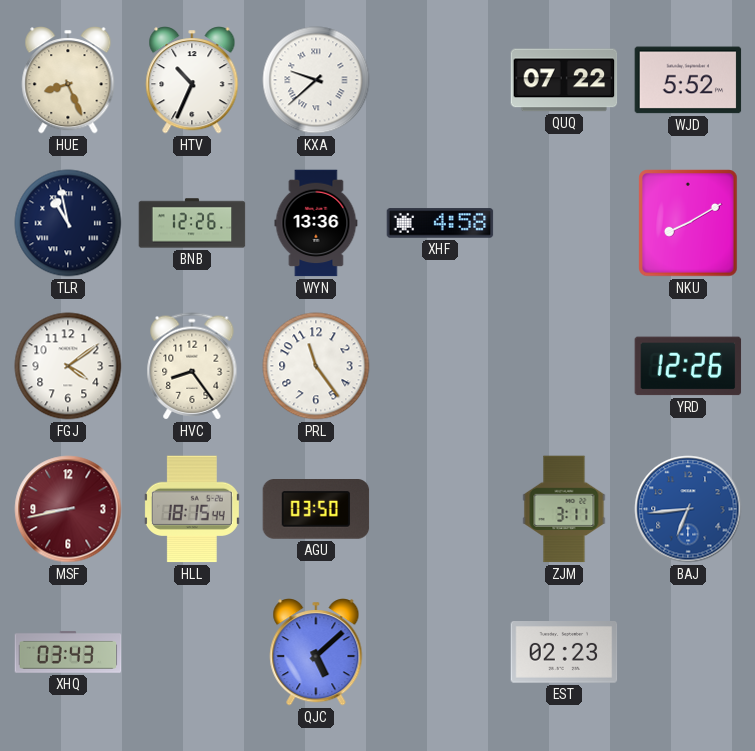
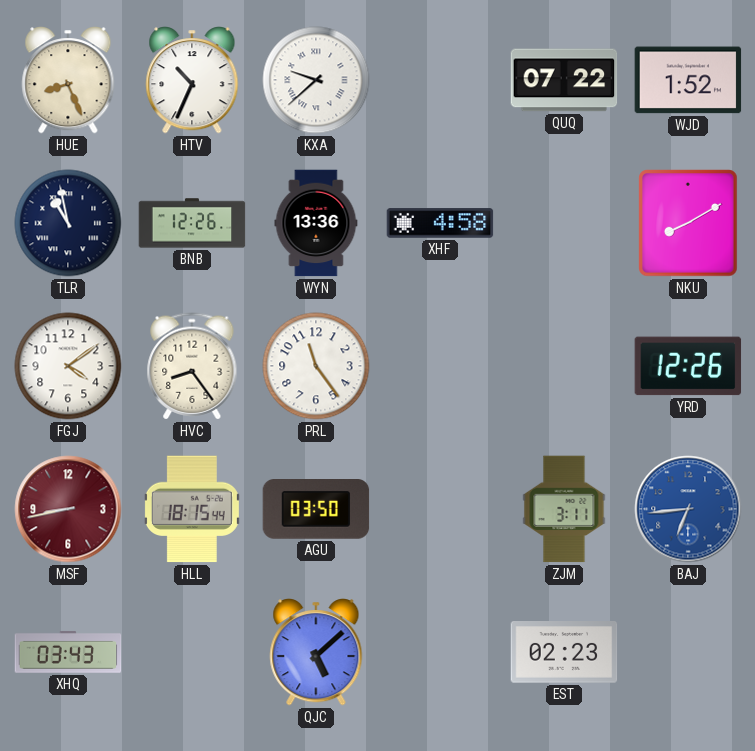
WJD: 5:52 -> 1:52 (688, 80)
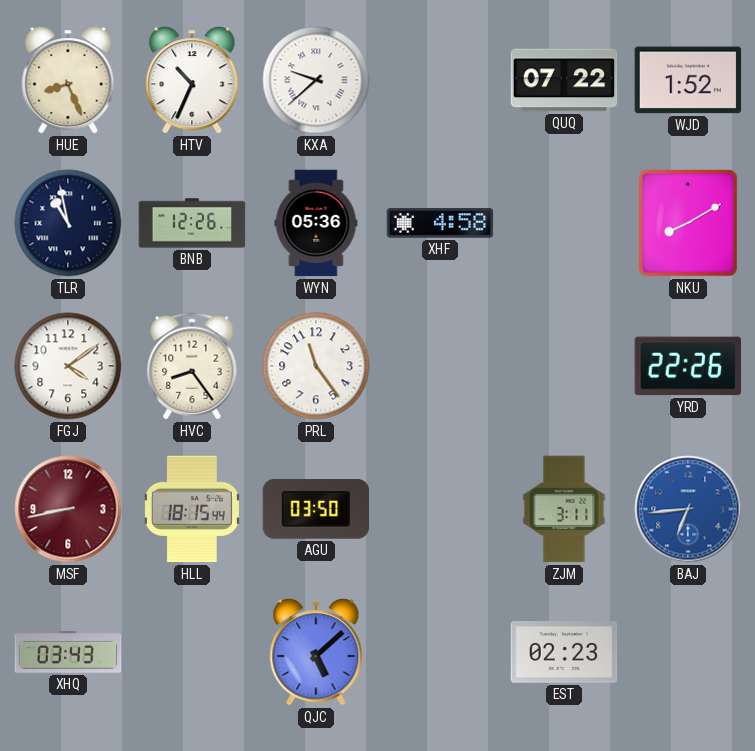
WYN: 13:36 -> 05:36 (316, 223)
YRD: 12:26 -> 22:26 (688, 366)
